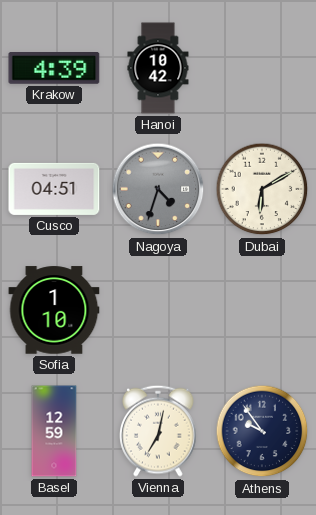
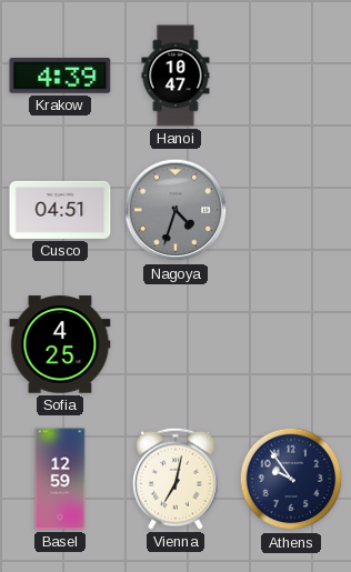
Hanoi: 10:42 -> 10:47 (175, 76)
Dubai: 6:10 -> none (262, 189)
Sofia: 1:10 -> 4:25 (60, 344)
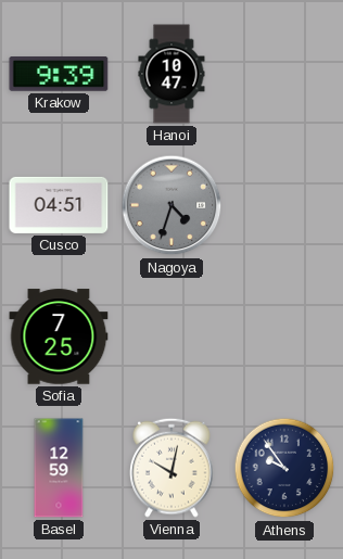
Krakow: 4:39 -> 9:39 (59, 75)
Sofia: 4:25 -> 7:25 (59, 336)
Vienna: 7:02 -> 10:02 (171, 468)
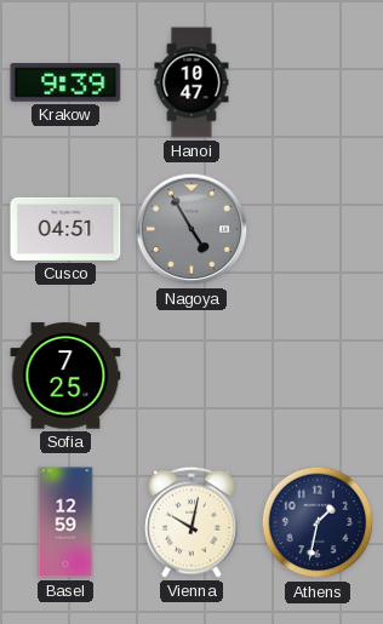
Nagoya: 4:33 -> 4:55 (191, 229)
Athens: 9:54 -> 1:32 (318, 522)
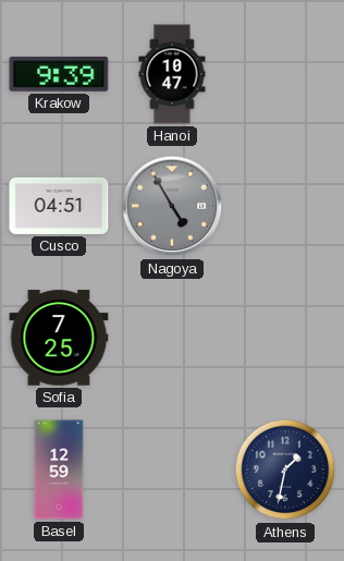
Vienna: 10:02 -> none (191, 522)
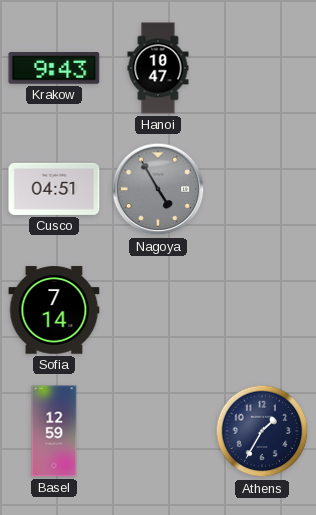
Krakow: 9:39 -> 9:43 (54, 69)
Sofia: 7:25 -> 7:14 (54, 310)
Athens: 1:32 -> 1:35 (262, 431)
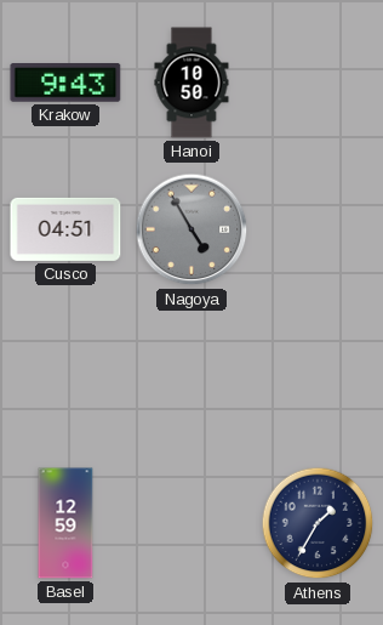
Hanoi: 10:47 -> 10:50 (191, 83)
Sofia: 7:14 -> none (54, 310)
